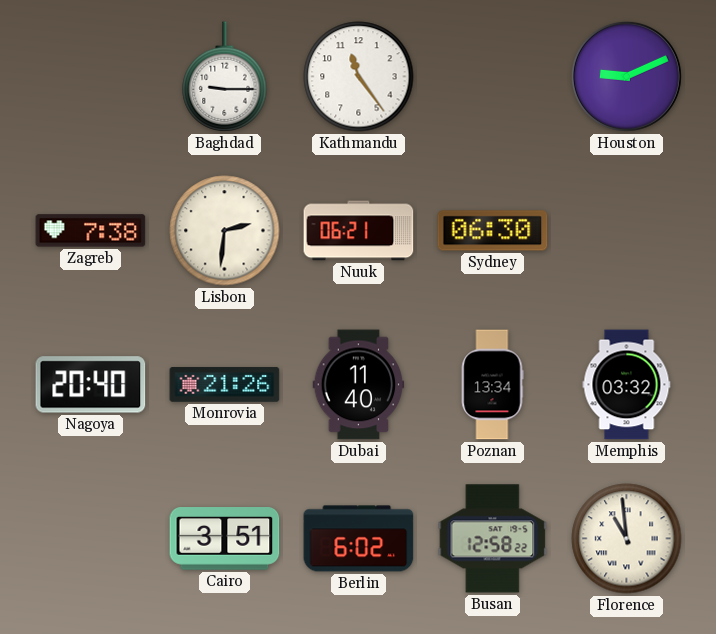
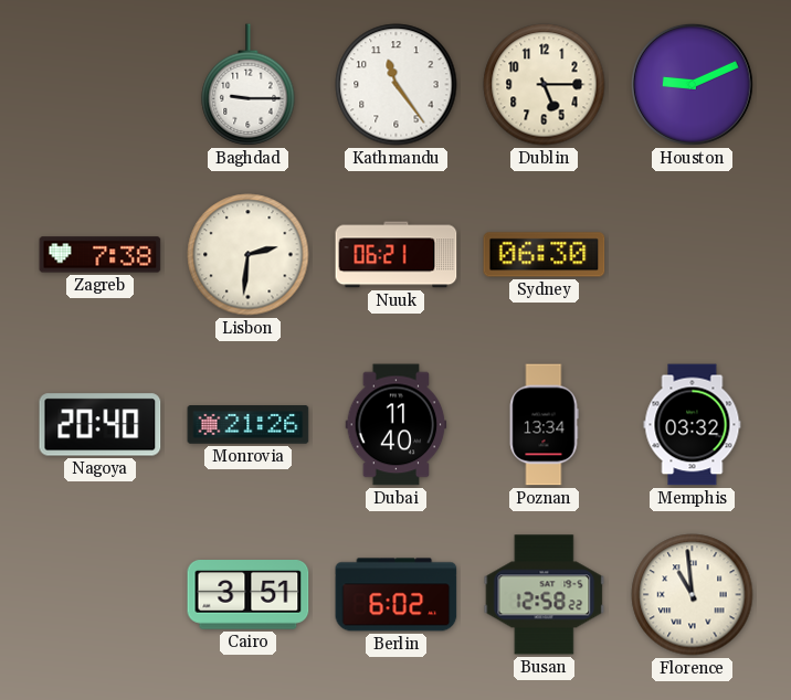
Dublin: none -> 5:15 (545, 85)
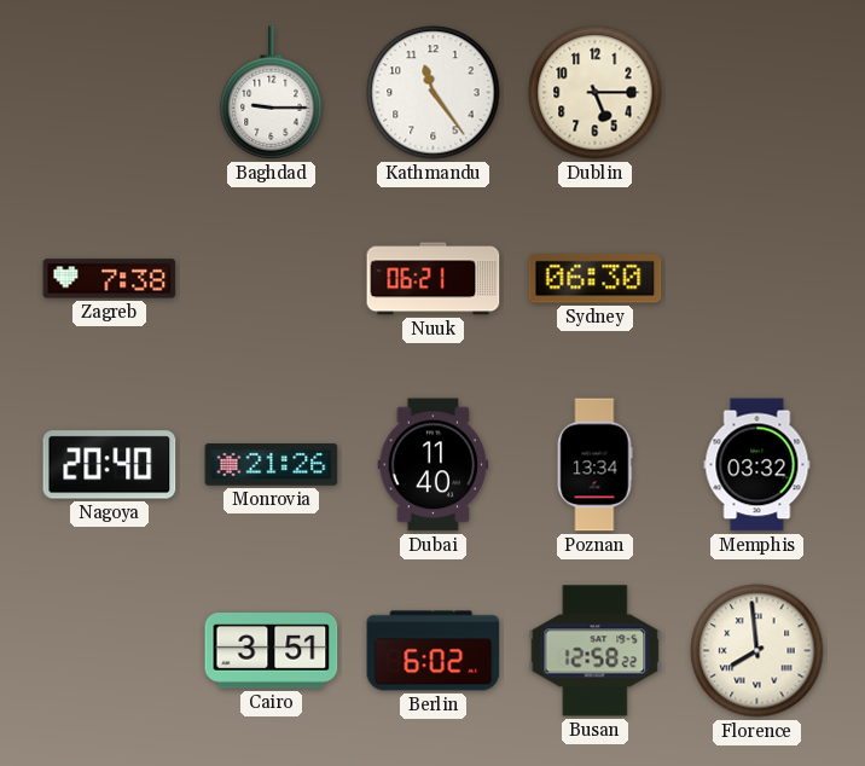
Houston: 9:11 -> none (692, 84)
Lisbon: 2:31 -> none (249, 255)
Florence: 10:59 -> 7:59 (757, 651)
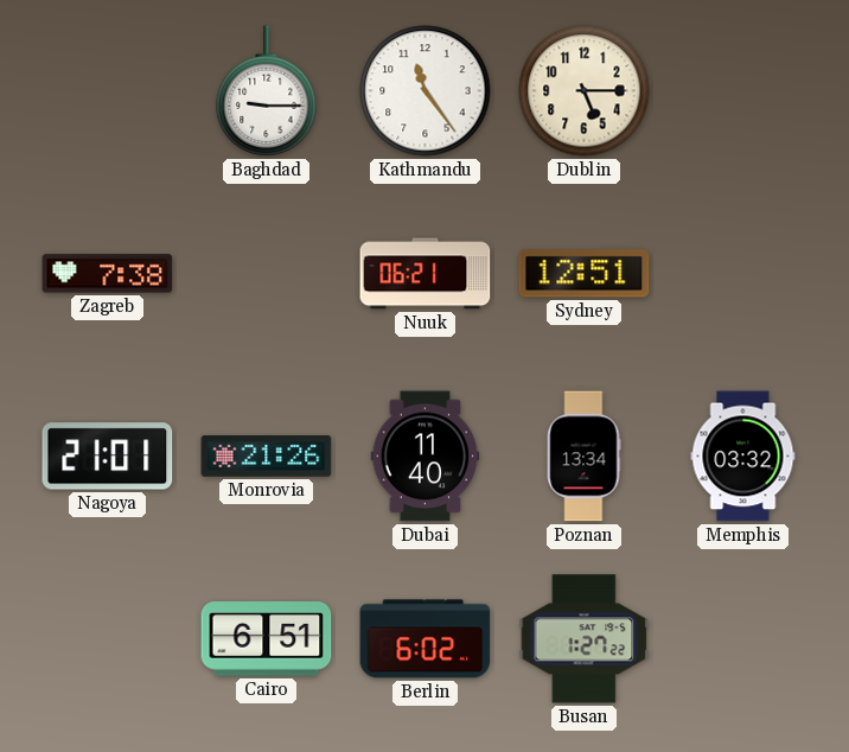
Sydney: 06:30 -> 12:51 (585, 274)
Nagoya: 20:40 -> 21:01 (108, 457)
Cairo: 3:51 -> 6:51 (267, 639)
Busan: 12:58 -> 1:27 (585, 639)
Florence: 7:59 -> none (757, 651)
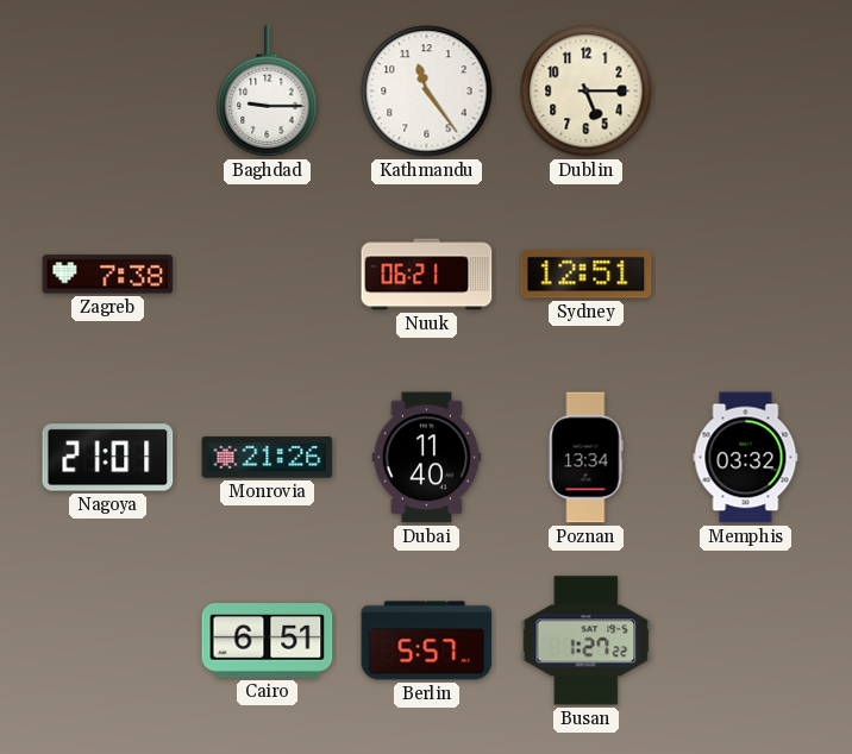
Berlin: 6:02 -> 5:57 (427, 641)
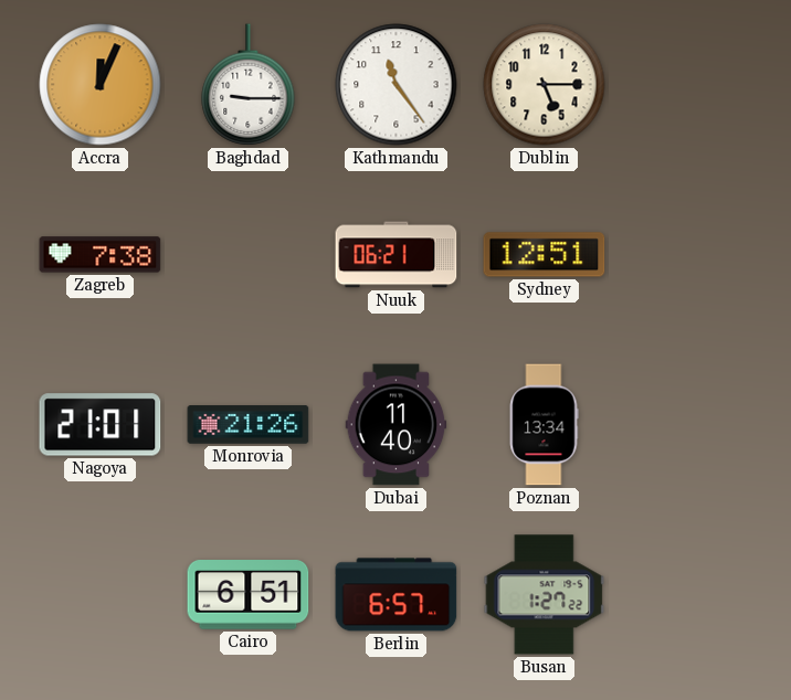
Accra: none -> 12:04 (101, 85)
Memphis: 03:32 -> none (746, 458)
Berlin: 5:57 -> 6:57 (397, 595)
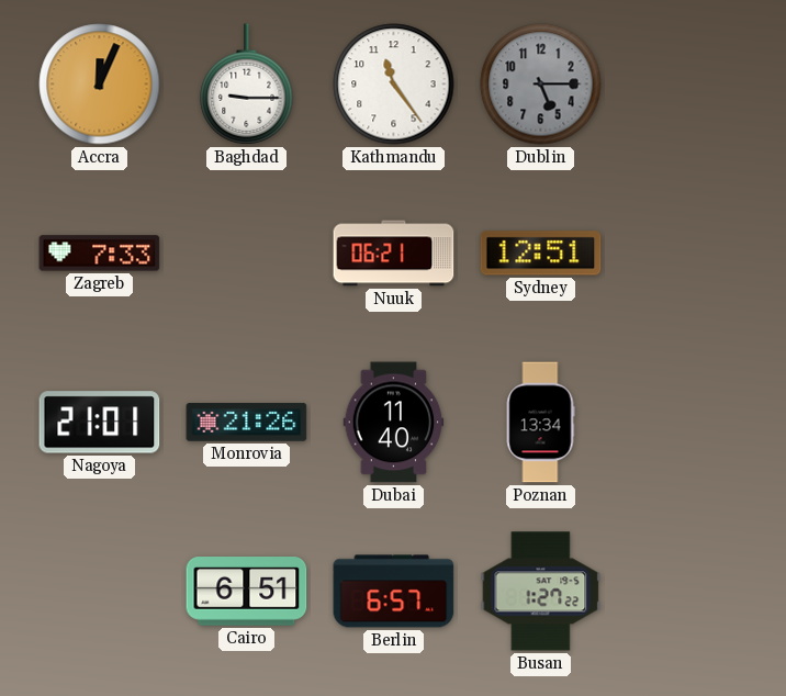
Dublin dial: cream -> grey (541, 85)
Zagreb: 7:38 -> 7:33 (100, 254)
